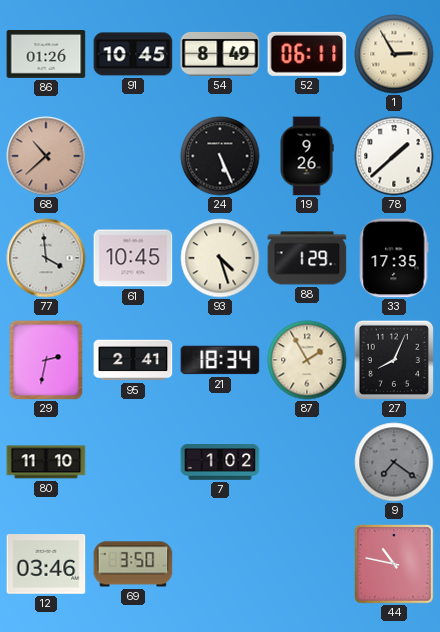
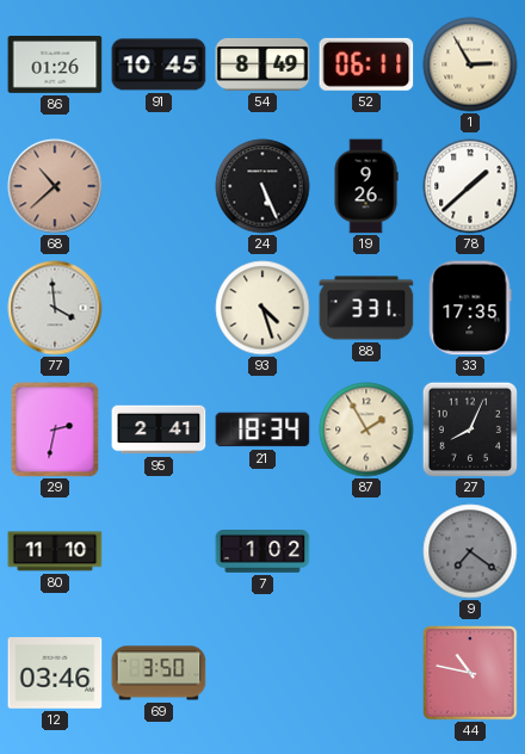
61: 10:45 -> none (133, 258)
88: 1:29 -> 3:31 (366, 308)
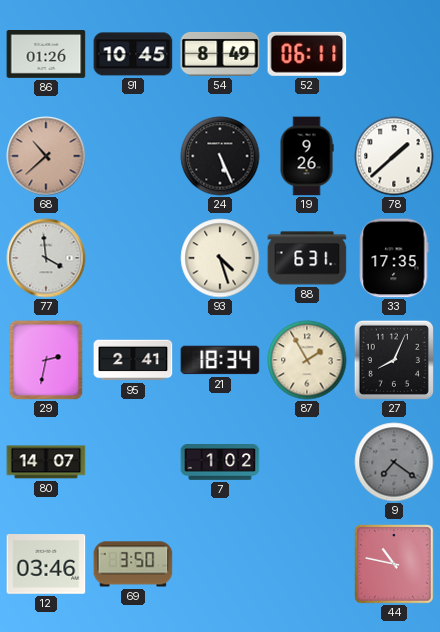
1: 2:55 -> none (470, 64)
88: 3:31 -> 6:31 (307, 258)
80: 11:10 -> 14:07 (46, 462)
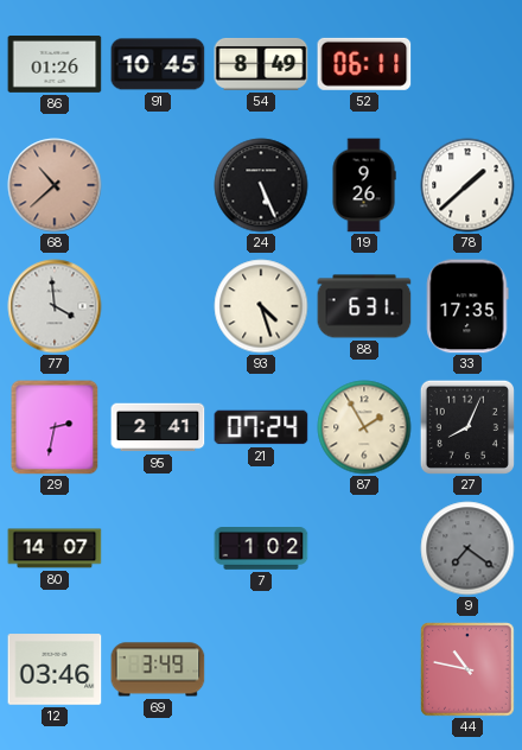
21: 18:34 -> 07:24 (261, 427)
69: 3:50 -> 3:49 (158, 669)
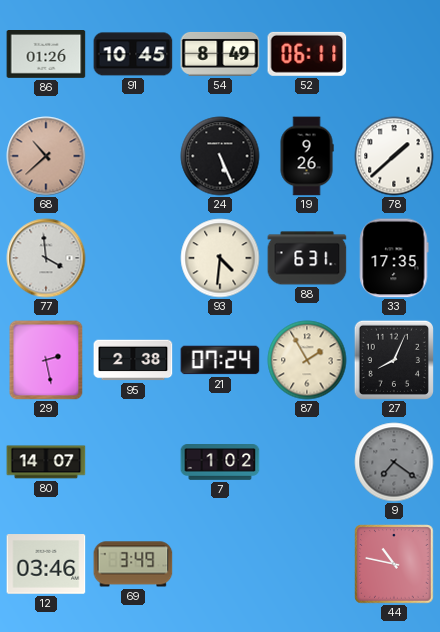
93: 4:27 -> 4:31 (220, 258)
29: 2:32 -> 2:28 (46, 360)
95: 2:41 -> 2:38 (133, 360)
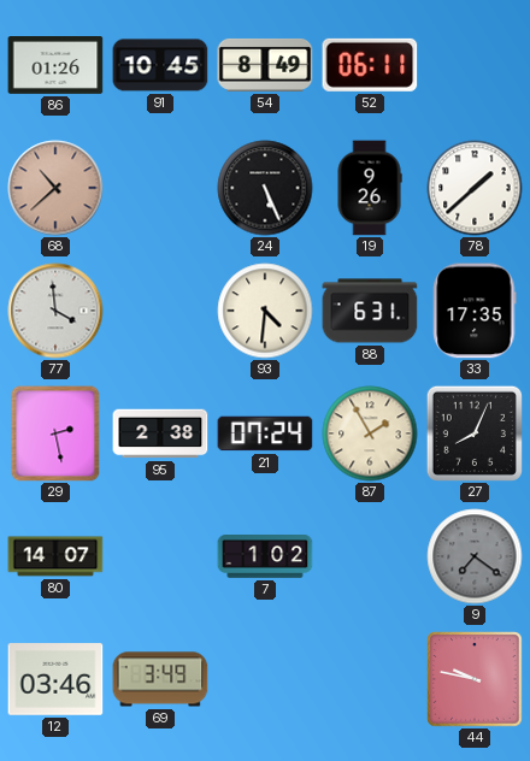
44: 10:47 -> 9:47 (475, 679)
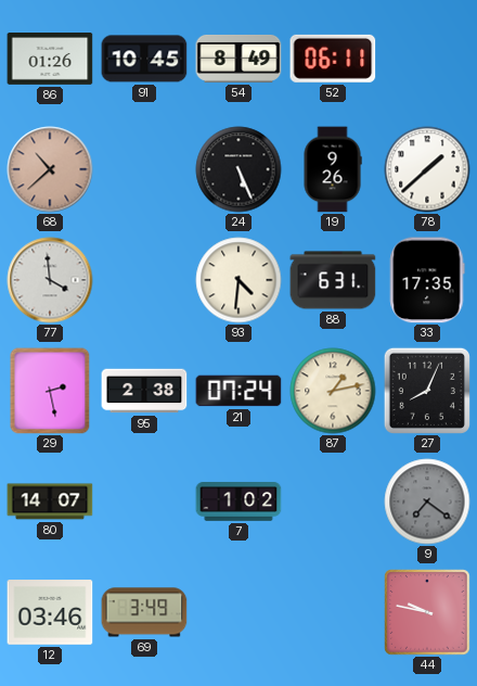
87: 1:55 -> 1:13 (333, 391)
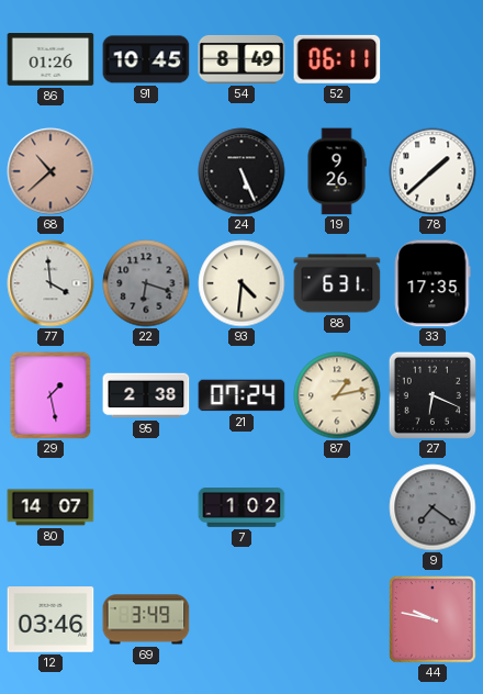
22: none -> 6:18 (146, 283)
29: 2:28 -> 1:28 (50, 395)
27: 8:04 -> 6:19 (431, 394)
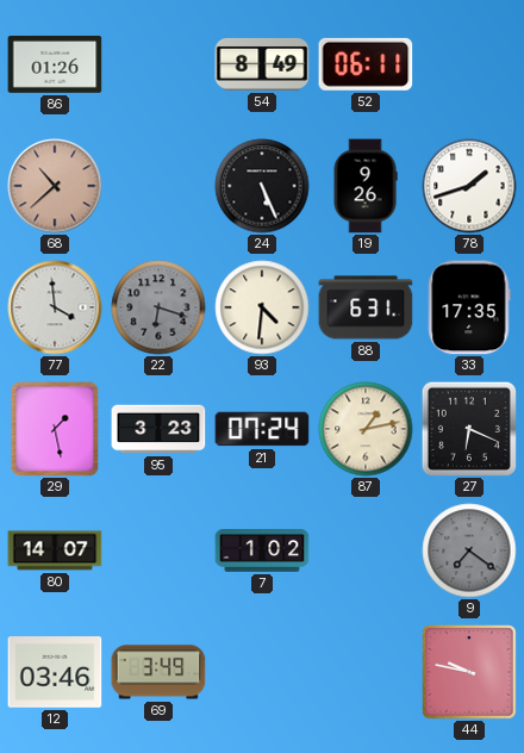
91: 10:45 -> none (146, 59)
78: 1:38 -> 1:42 (469, 186)
95: 2:38 -> 3:23 (158, 429)
